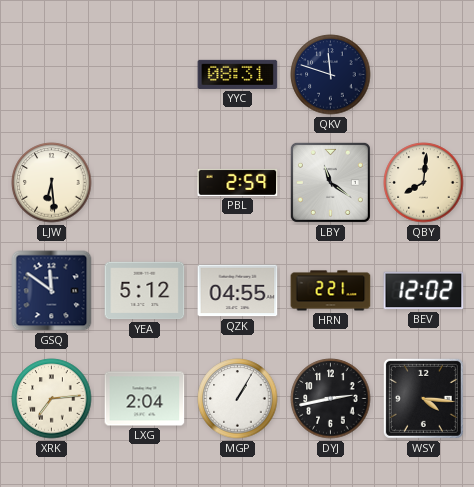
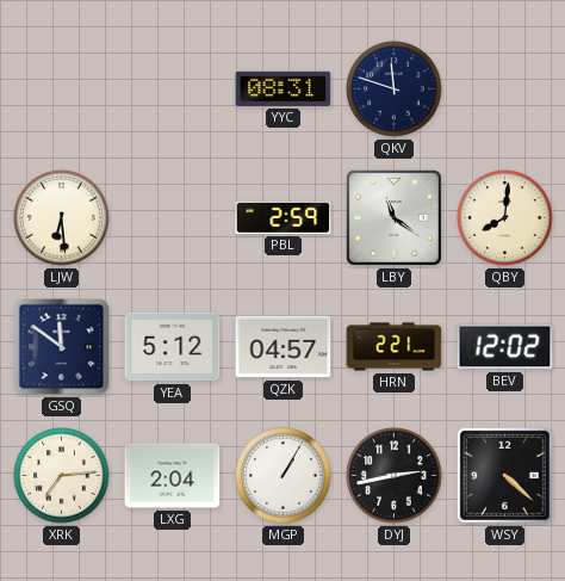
QZK: 04:55 -> 04:57 (284, 347)
WSY: 4:16 -> 4:22 (504, 475)
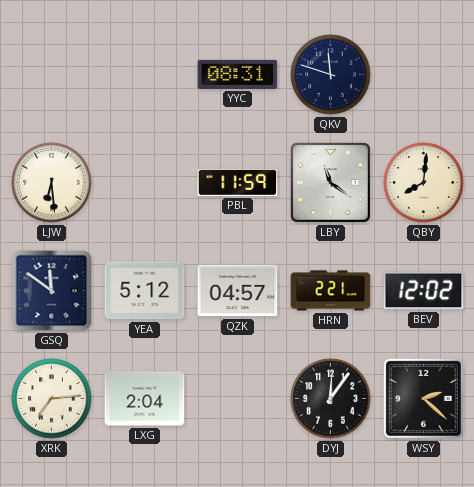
PBL: 2:59 -> 11:59 (238, 182)
MGP: 1:05 -> none (284, 476)
DYJ: 2:43 -> 12:06 (331, 399)
WSY: 4:22 -> 2:22 (423, 398)
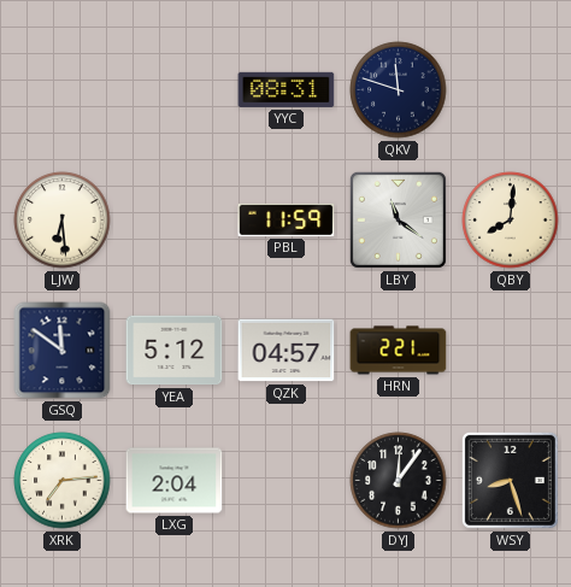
BEV: 12:02 -> none (424, 291)
WSY: 2:22 -> 8:27 (510, 480)
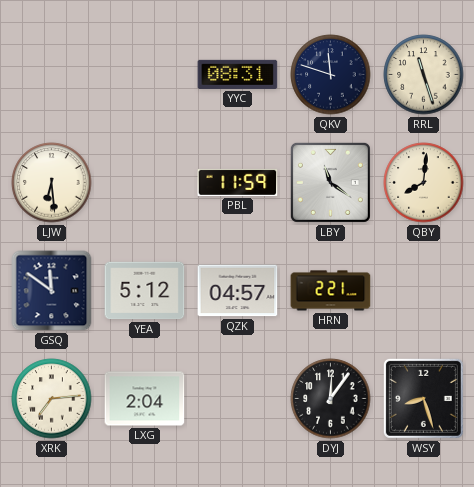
RRL: none -> 11:27 (424, 75)
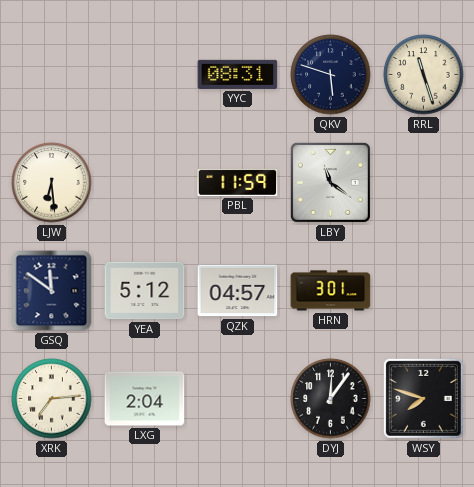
QKV: 11:48 -> 5:48 (331, 75)
QBY: 8:01 -> none (424, 183)
HRN: 2:21 -> 3:01 (331, 291)
WSY: 8:27 -> 7:48 (423, 398)
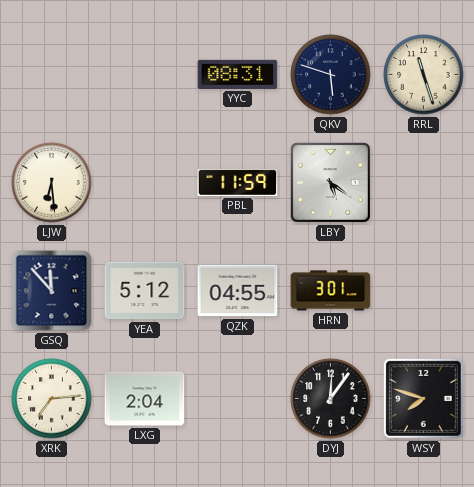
LBY: 11:21 -> 5:21 (330, 182)
GSQ: 11:51 -> 11:53 (52, 291)
QZK: 04:57 -> 04:55 (238, 291)
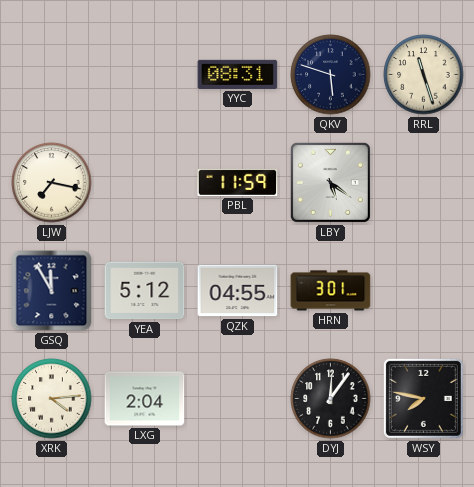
LJW: 6:29 -> 7:17 (52, 183)
GSQ: 11:53 -> 11:55 (52, 291)
XRK: 7:14 -> 4:14 (52, 399)
WSY: 7:48 -> 7:47 (423, 398)
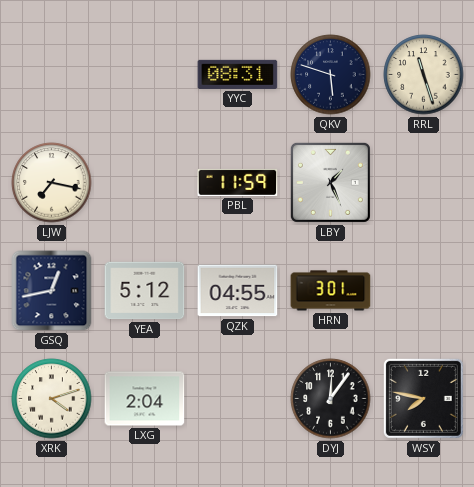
LBY: 5:21 -> 1:26 (330, 182)
GSQ: 11:55 -> 12:43 (52, 291)
XRK: 4:14 -> 4:12 (52, 399)
